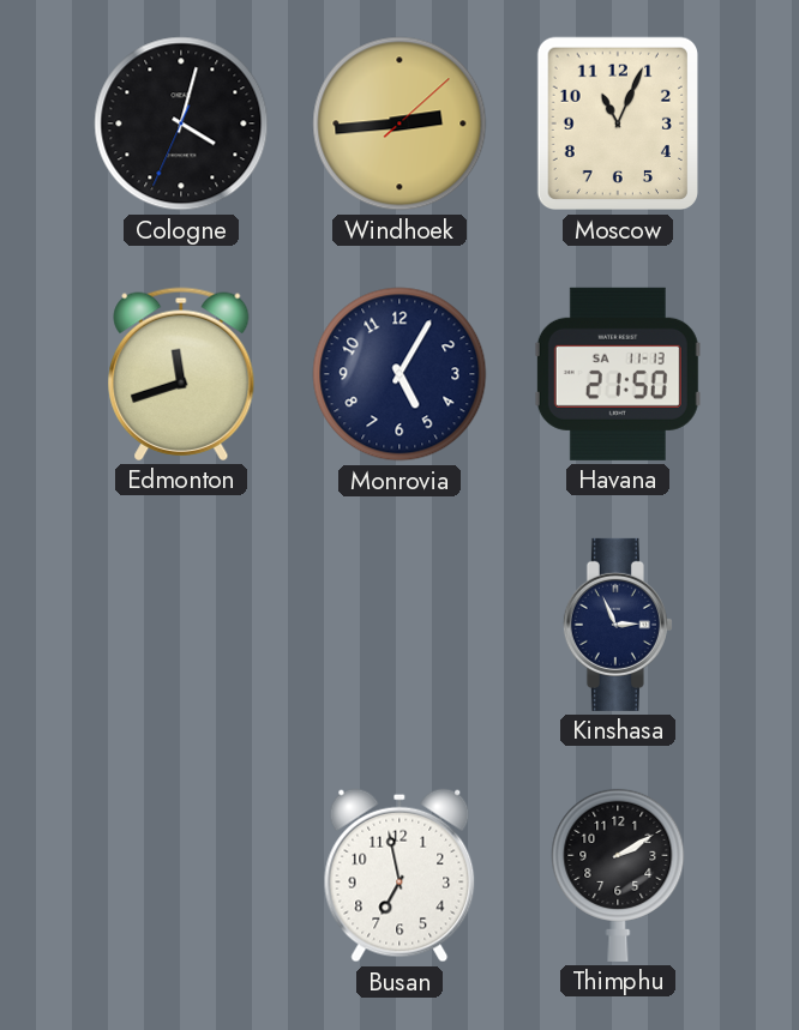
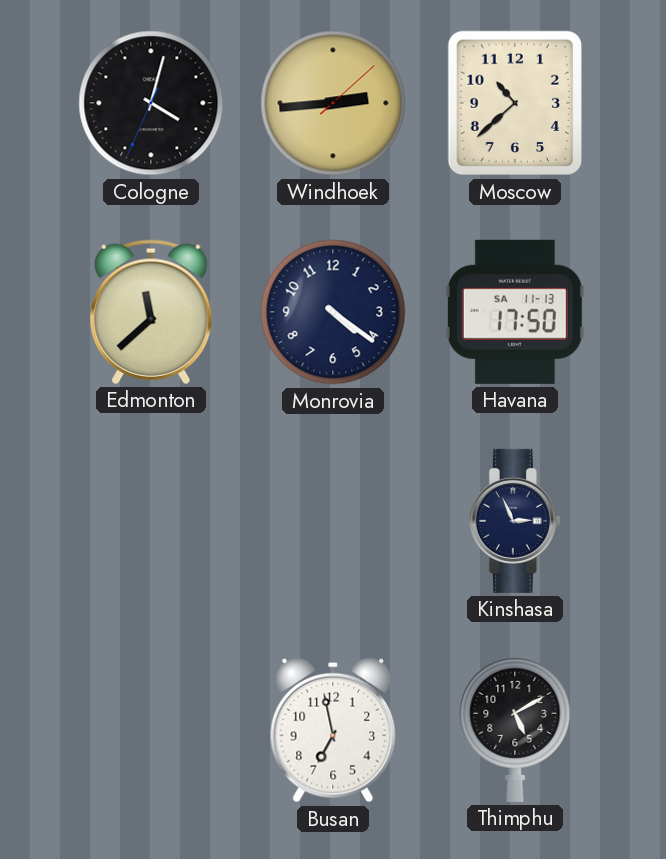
Moscow: 11:04 -> 10:38 (514, 103)
Edmonton: 11:42 -> 11:38 (151, 312)
Monrovia: 5:05 -> 4:21 (333, 312)
Havana: 21:50 -> 17:50 (515, 312)
Thimphu: 2:10 -> 5:10 (515, 729)
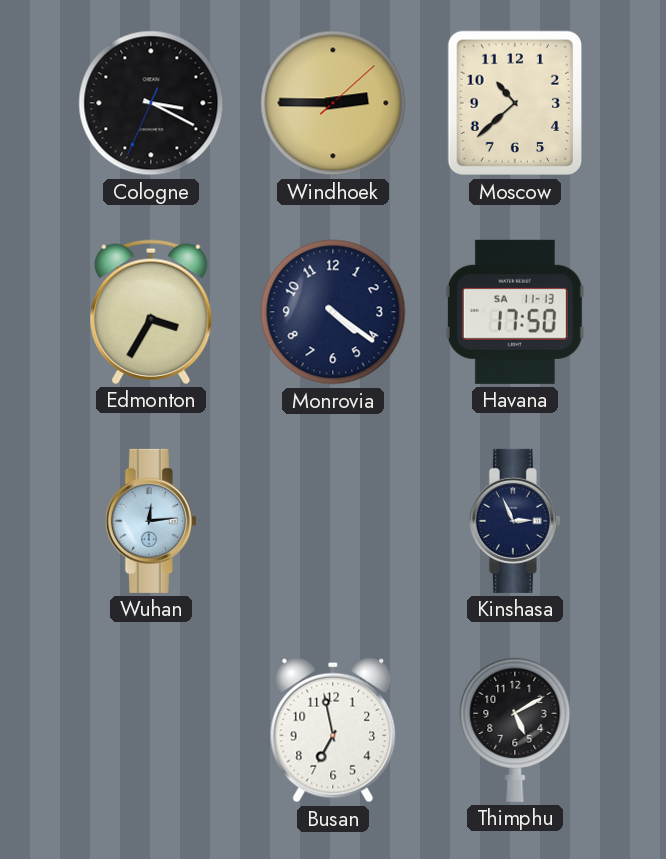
Cologne: 4:02 -> 3:19 (151, 103)
Windhoek: 2:44 -> 2:45 (333, 103)
Edmonton: 11:38 -> 3:35 (151, 312)
Wuhan: none -> 12:14 (151, 521)
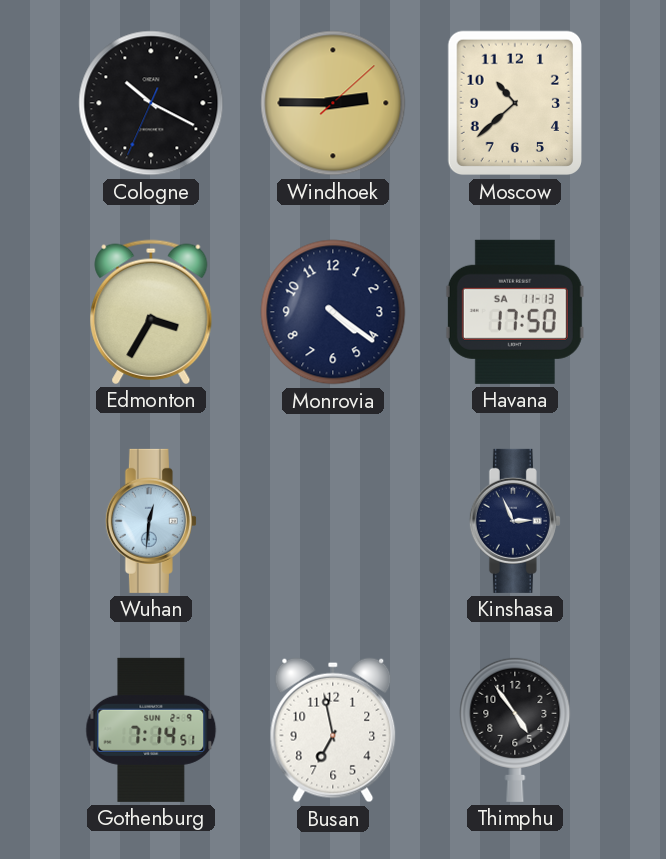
Cologne: 3:19 -> 10:19 (151, 103)
Wuhan: 12:14 -> 12:31 (151, 521)
Gothenburg: none -> 7:14 (151, 730)
Thimphu: 5:10 -> 4:54 (515, 729)
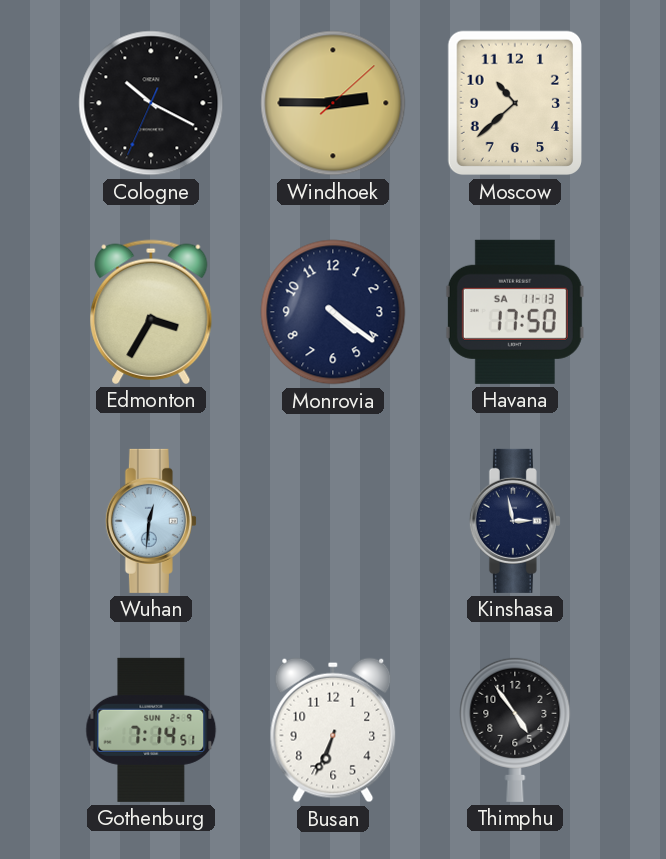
Kinshasa: 2:56 -> 2:58 (515, 521)
Busan: 6:58 -> 6:34 (333, 730)
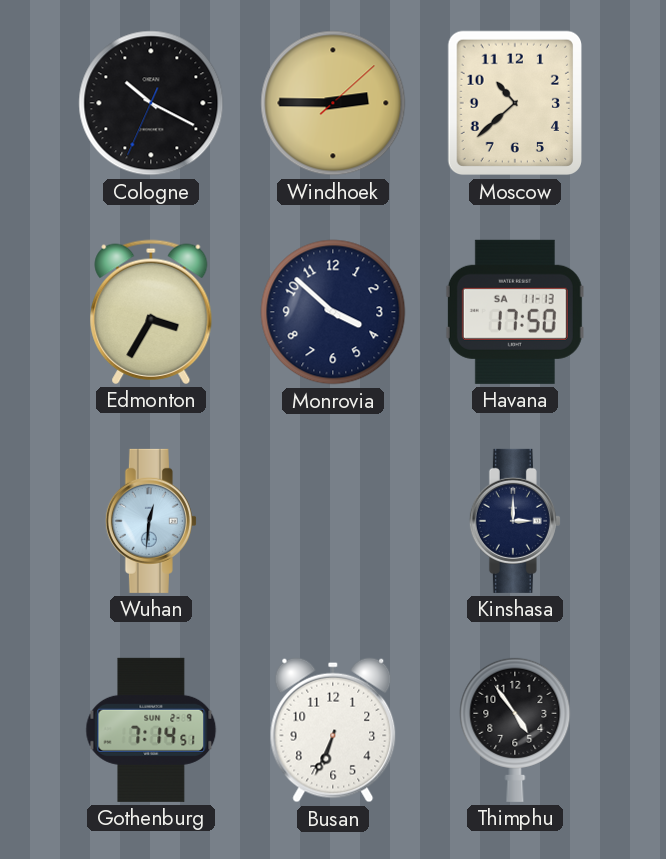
Monrovia: 4:21 -> 3:52 (333, 312)
Kinshasa: 2:58 -> 3:00 (515, 521)
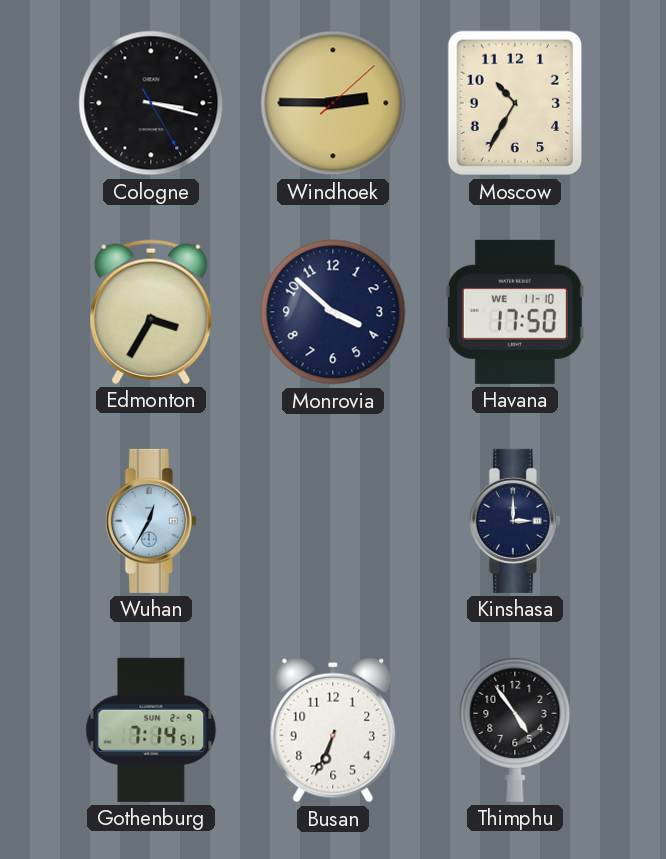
Cologne: 10:19 -> 3:17 (151, 103)
Moscow: 10:38 -> 10:35 (514, 103)
Havana date: SA 11-13 -> WE 11-10 (515, 312)
Wuhan: 12:31 -> 12:35 (151, 521)
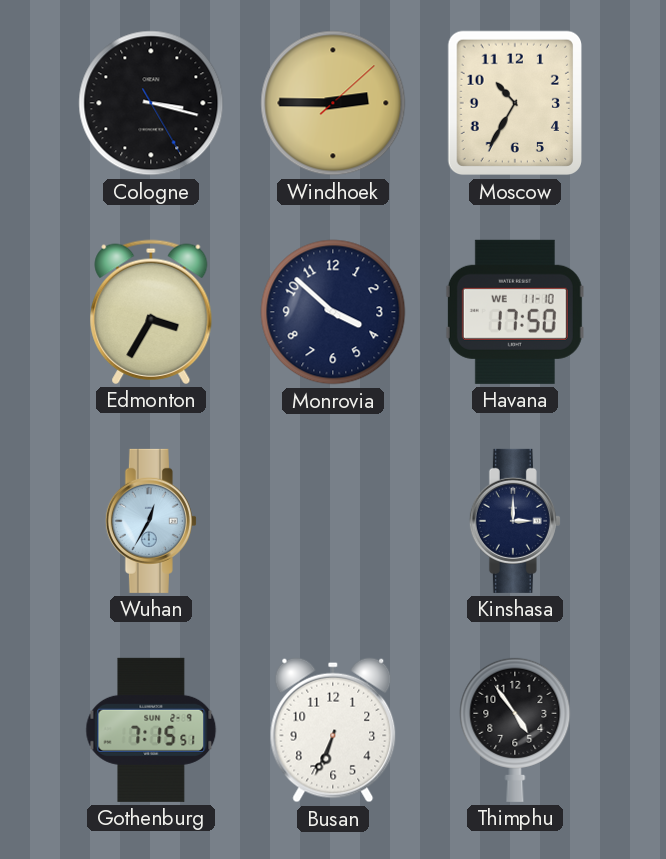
Gothenburg: 7:14 -> 7:15 (151, 730)
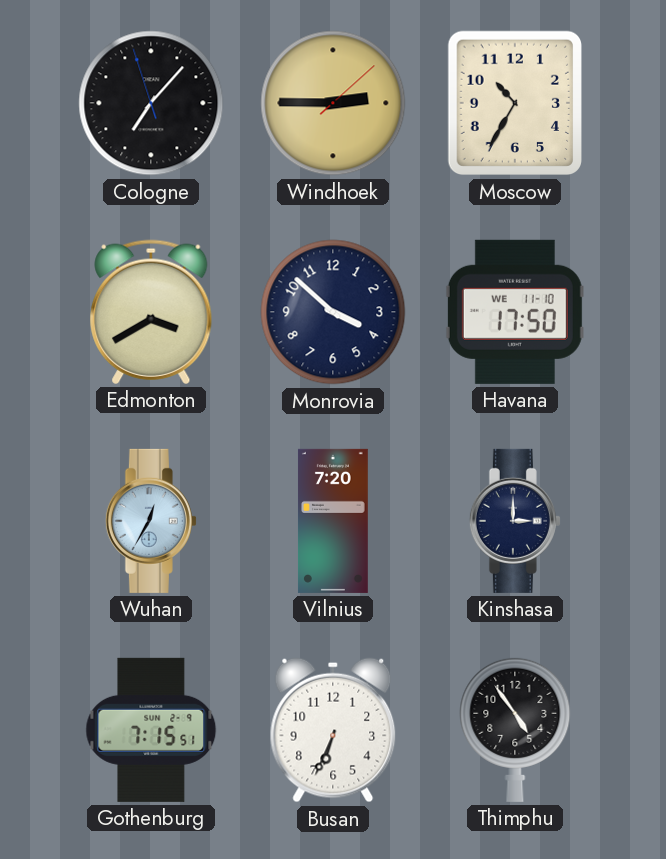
Cologne: 3:17 -> 7:06 (151, 103)
Edmonton: 3:35 -> 3:40 (151, 312)
Vilnius: none -> 7:20 (333, 521)
